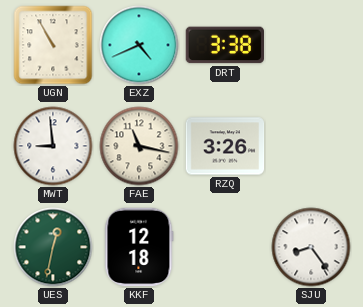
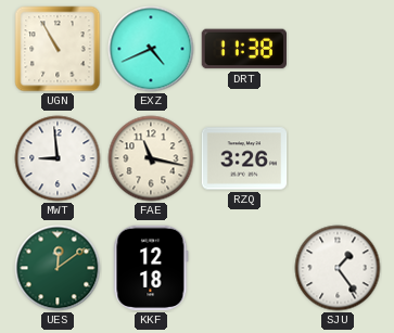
DRT: 3:38 -> 11:38 (243, 49)
UES: 12:32 -> 12:09 (58, 268)
SJU: 8:24 -> 1:24 (338, 268)
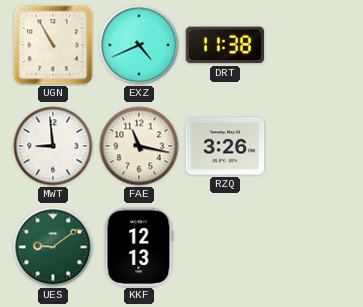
UES: 12:09 -> 9:09 (53, 247)
KKF: 12:18 -> 12:13 (139, 247)
SJU: 1:24 -> none (338, 268)
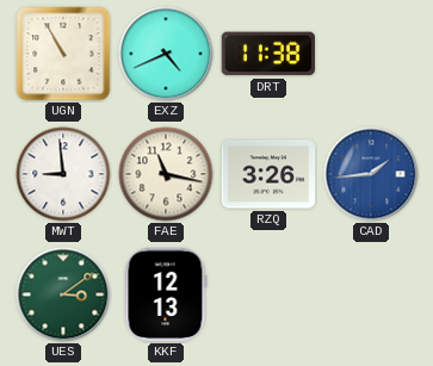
CAD: none -> 1:44 (371, 174)
UES: 9:09 -> 3:09 (63, 294)
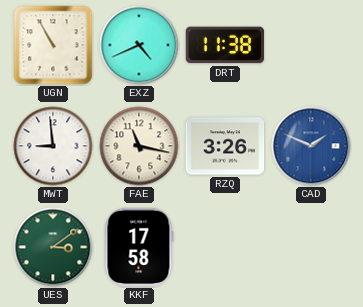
CAD: 1:44 -> 1:49 (311, 146)
KKF: 12:13 -> 17:58 (139, 247)
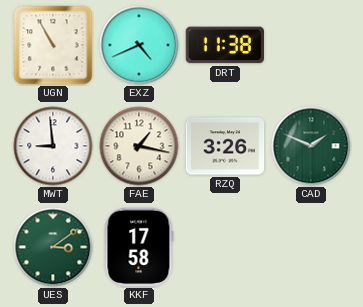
FAE: 11:17 -> 1:17 (139, 146)
CAD dial: blue -> green (311, 146)
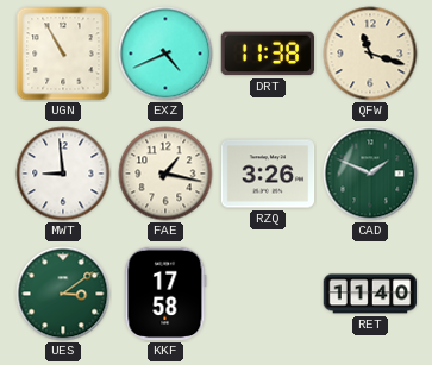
QFW: none -> 11:18 (370, 54)
RET: none -> 11:40 (370, 294)
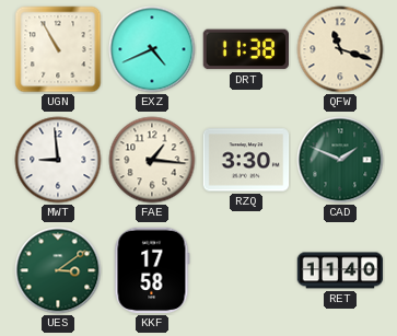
FAE: 1:17 -> 1:16 (152, 160)
RZQ: 3:26 -> 3:30 (246, 160)
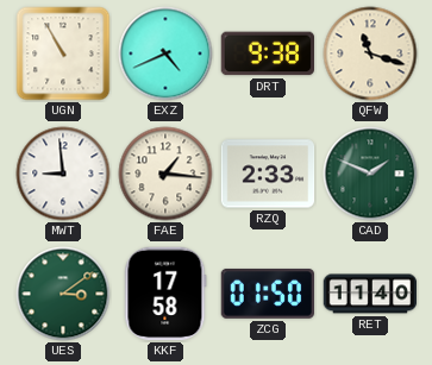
DRT: 11:38 -> 9:38 (267, 54)
RZQ: 3:30 -> 2:33 (268, 174)
ZCG: none -> 01:50 (268, 294)
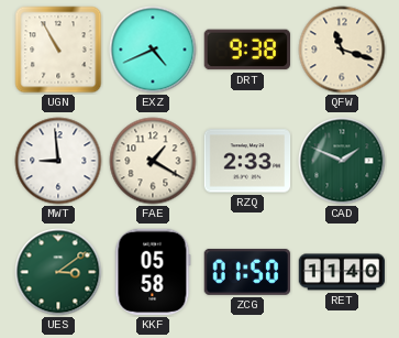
FAE: 1:16 -> 1:20 (153, 161)
KKF: 17:58 -> 05:58 (153, 272)
